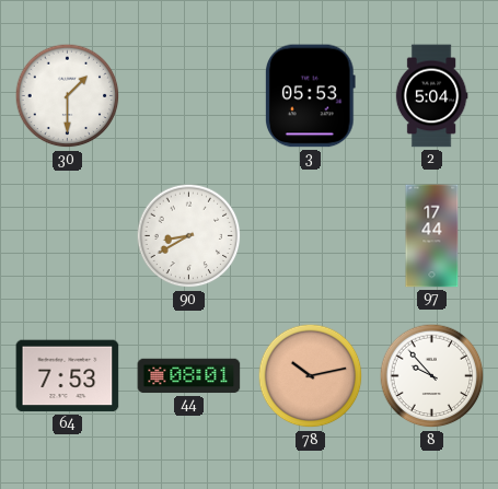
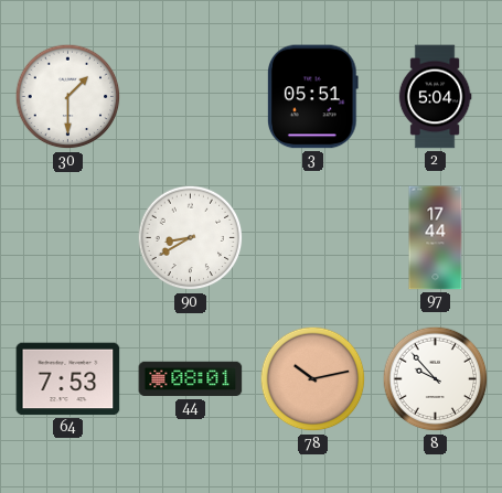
3: 05:53 -> 05:51 (312, 97)
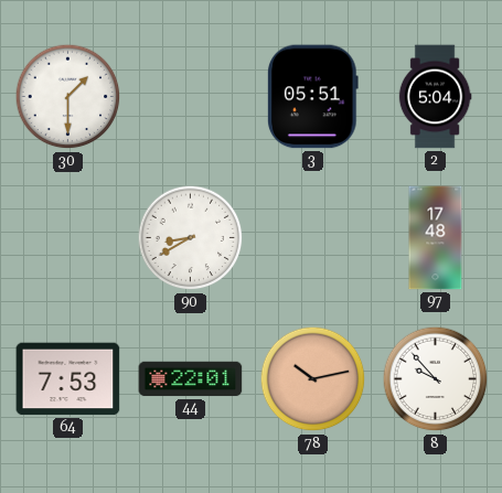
97: 17:44 -> 17:48 (436, 238)
44: 08:01 -> 22:01 (191, 379)
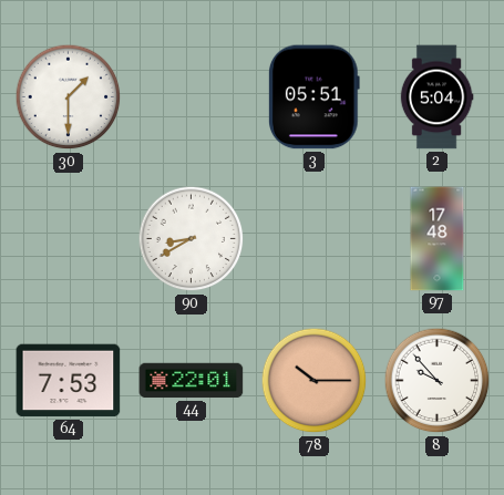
78: 10:13 -> 10:15 (315, 381)
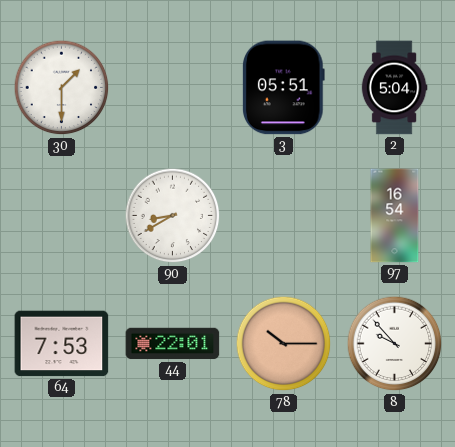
97: 17:48 -> 16:54 (395, 216)
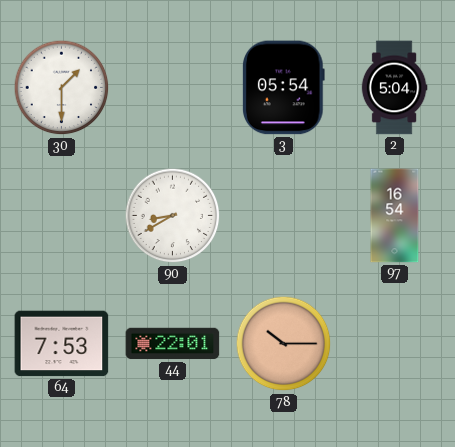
3: 05:51 -> 05:54 (283, 88)
8: 9:53 -> none (395, 344)
